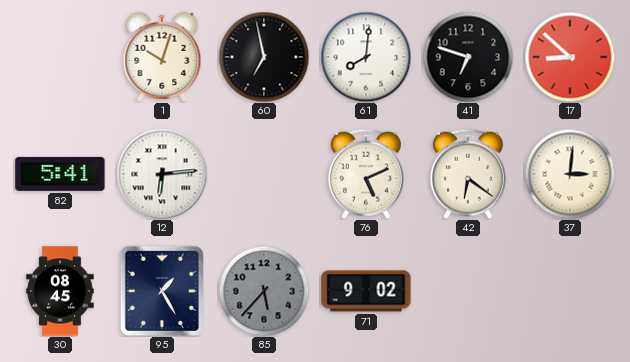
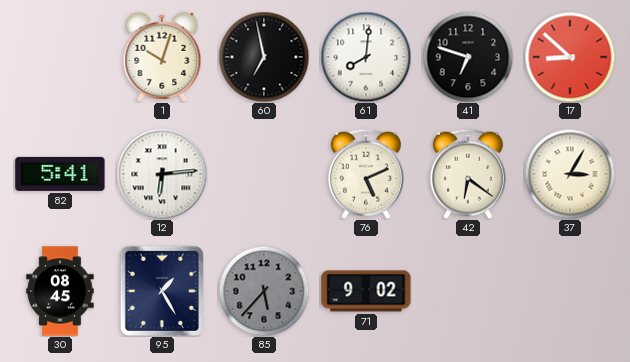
37: 3:01 -> 3:05 (570, 174)
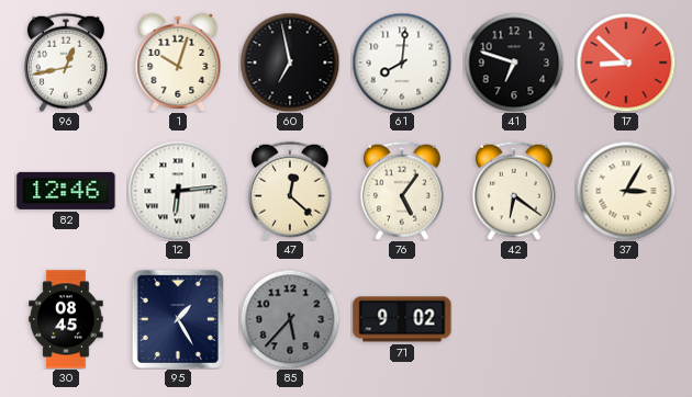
96: none -> 12:43 (66, 63)
82: 5:41 -> 12:46 (66, 191)
47: none -> 12:22 (290, 191)
76: 5:11 -> 5:06 (402, 191)
